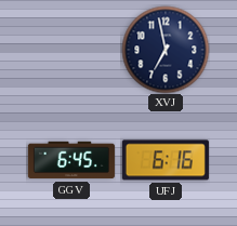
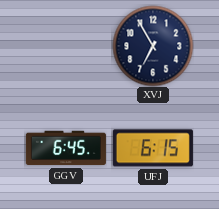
XVJ: 6:58 -> 6:55 (153, 46)
UFJ: 6:16 -> 6:15 (153, 148)
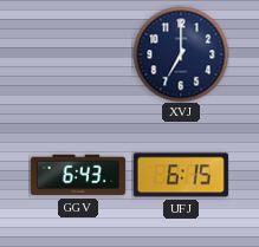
XVJ: 6:55 -> 7:00 (181, 54)
GGV: 6:45 -> 6:43 (78, 175)
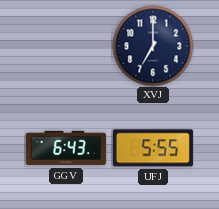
UFJ: 6:15 -> 5:55 (153, 148)
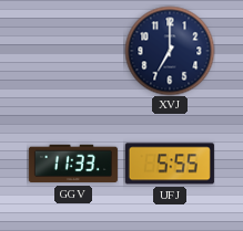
GGV: 6:43 -> 11:33 (73, 164)
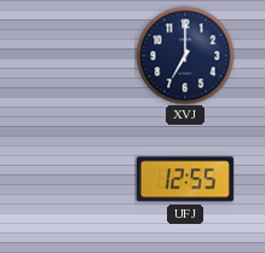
GGV: 11:33 -> none (73, 164)
UFJ: 5:55 -> 12:55 (185, 179)
